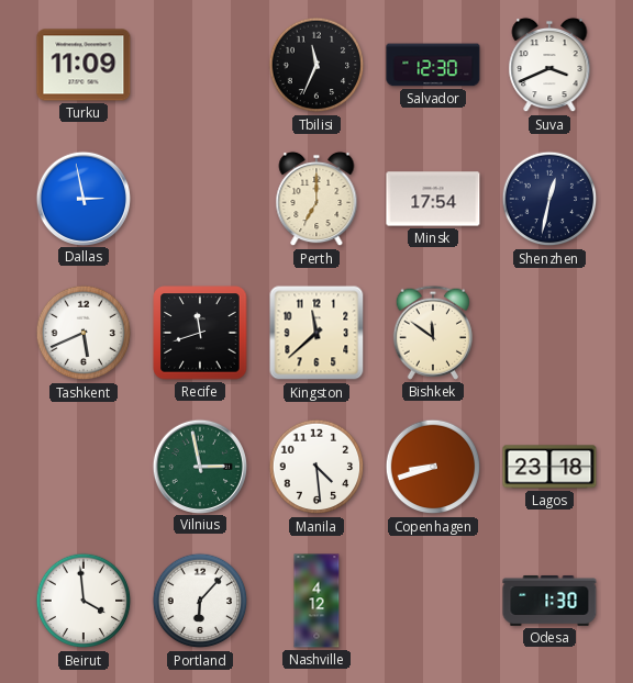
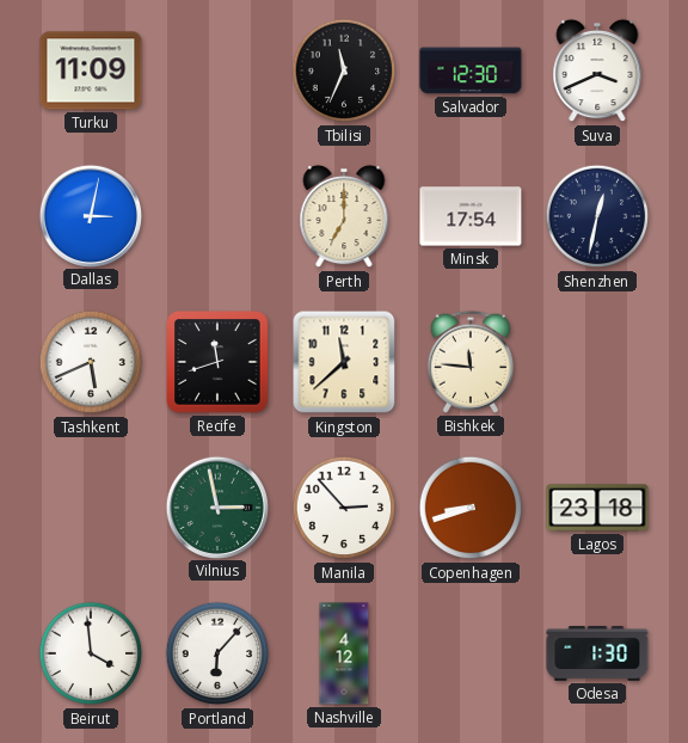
Dallas: 2:58 -> 3:02 (90, 215)
Bishkek: 11:51 -> 11:46 (471, 362)
Manila: 4:29 -> 2:53 (344, 508)
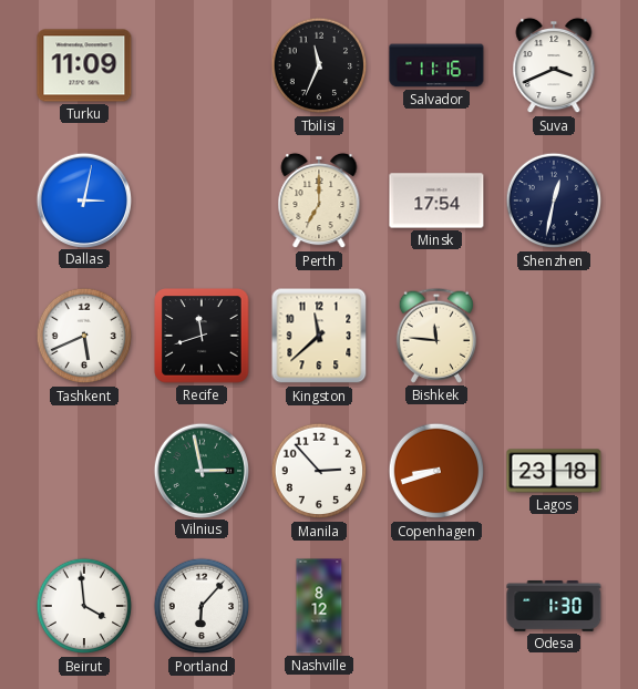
Salvador: 12:30 -> 11:16 (436, 65)
Nashville: 4:12 -> 8:12 (319, 606)
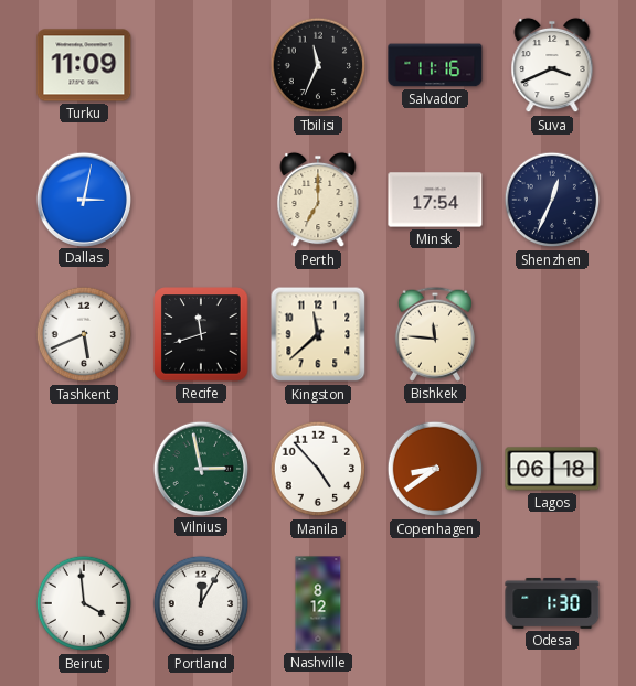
Shenzhen: 12:32 -> 12:34 (552, 200)
Manila: 2:53 -> 4:53 (318, 469)
Copenhagen: 8:42 -> 8:39 (435, 469)
Lagos: 23:18 -> 06:18 (552, 469)
Portland: 6:07 -> 12:05 (201, 603)
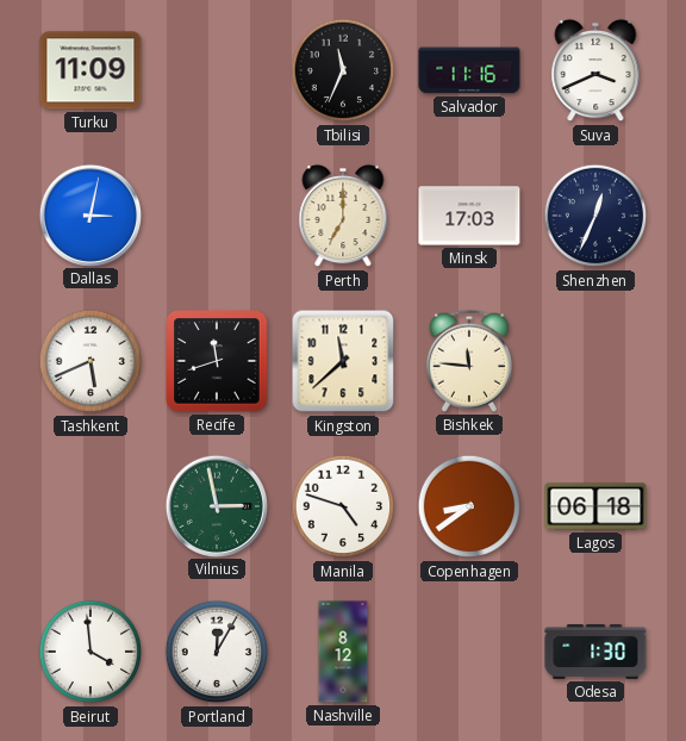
Minsk: 17:54 -> 17:03 (469, 216)
Manila: 4:53 -> 4:48 (343, 506)
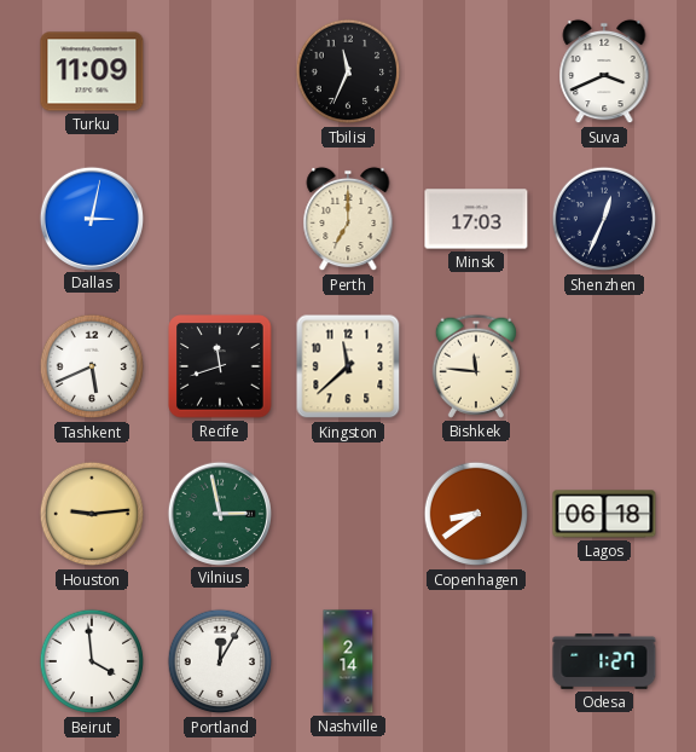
Salvador: 11:16 -> none (469, 70)
Houston: none -> 9:14 (92, 514)
Manila: 4:48 -> none (343, 506)
Nashville: 8:12 -> 2:14 (348, 661)
Odesa: 1:30 -> 1:27 (604, 661)
